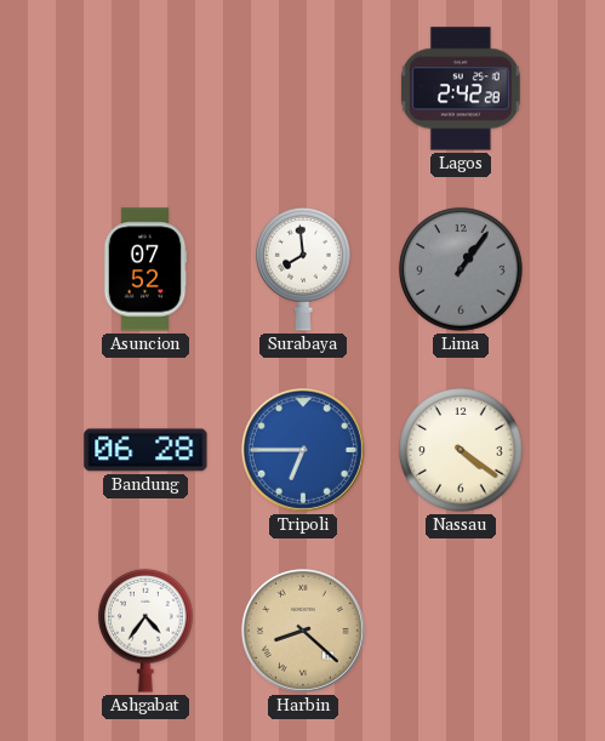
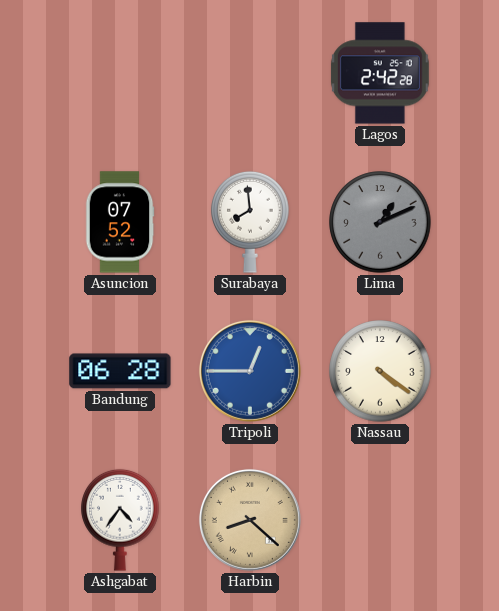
Lima: 1:06 -> 1:11 (380, 222)
Tripoli: 6:45 -> 12:45 (250, 371)
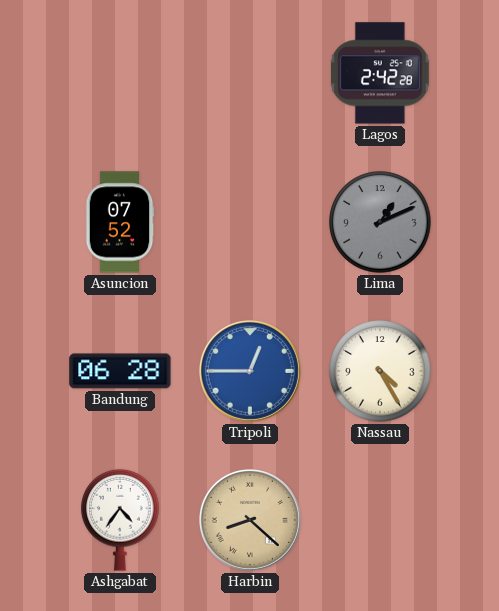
Surabaya: 7:59 -> none (250, 222)
Nassau: 4:21 -> 4:25 (380, 371)
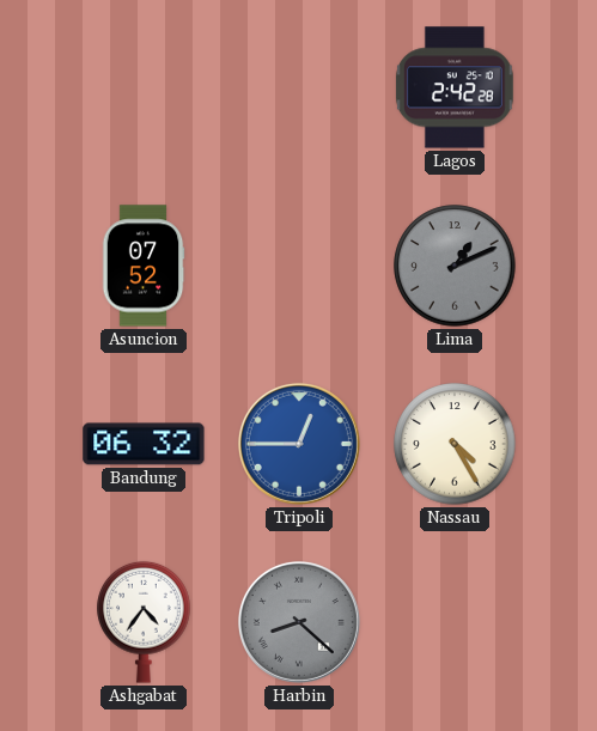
Bandung: 06:28 -> 06:32 (144, 444)
Harbin dial: champagne -> grey (299, 622)
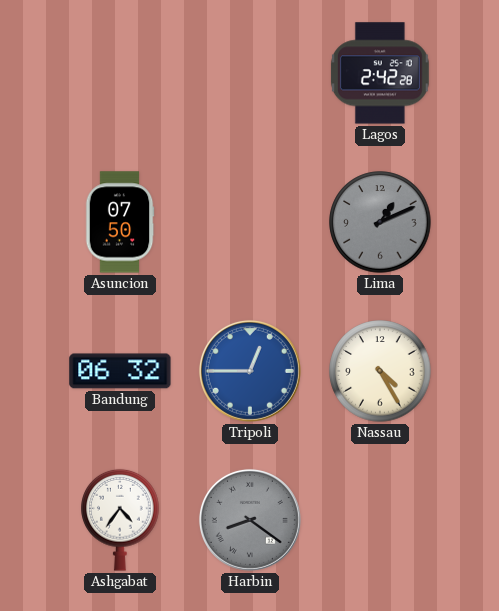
Asuncion: 07:52 -> 07:50 (120, 222)
Harbin: 8:22 -> 8:21 (250, 520)
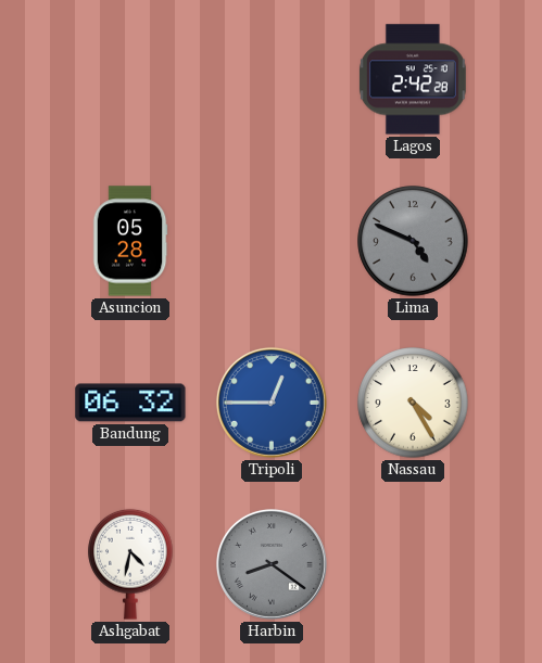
Asuncion: 07:50 -> 05:28 (130, 241)
Lima: 1:11 -> 4:49 (413, 241)
Ashgabat: 4:36 -> 4:32 (130, 564)
